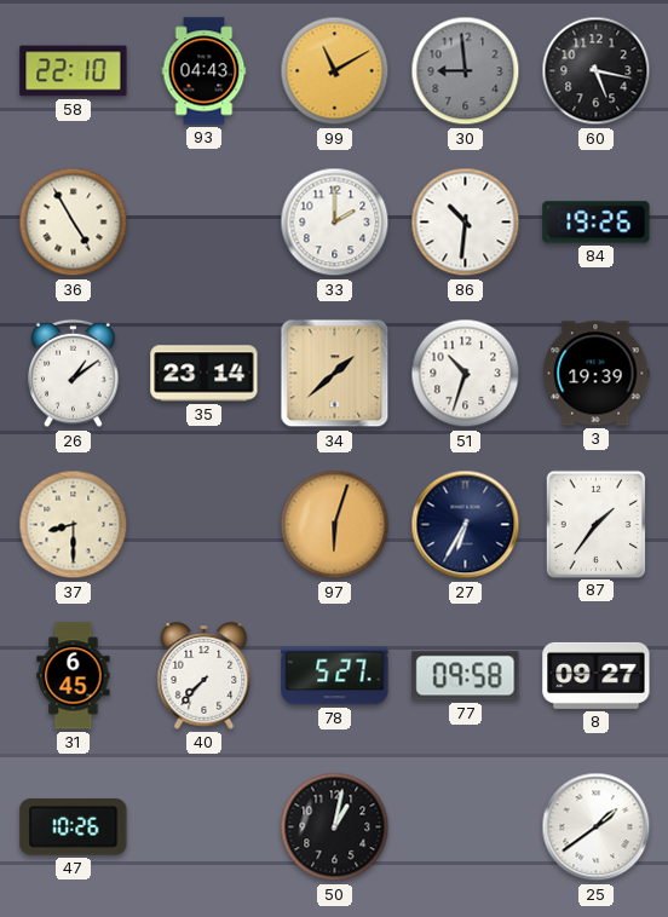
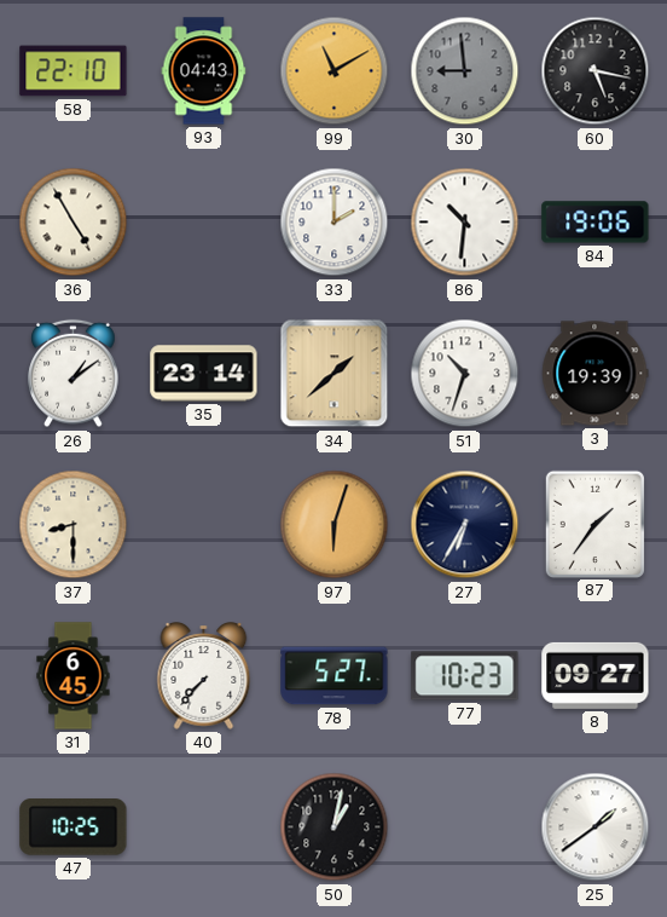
84: 19:26 -> 19:06 (596, 223)
77: 09:58 -> 10:23 (465, 676)
47: 10:26 -> 10:25 (74, 827)
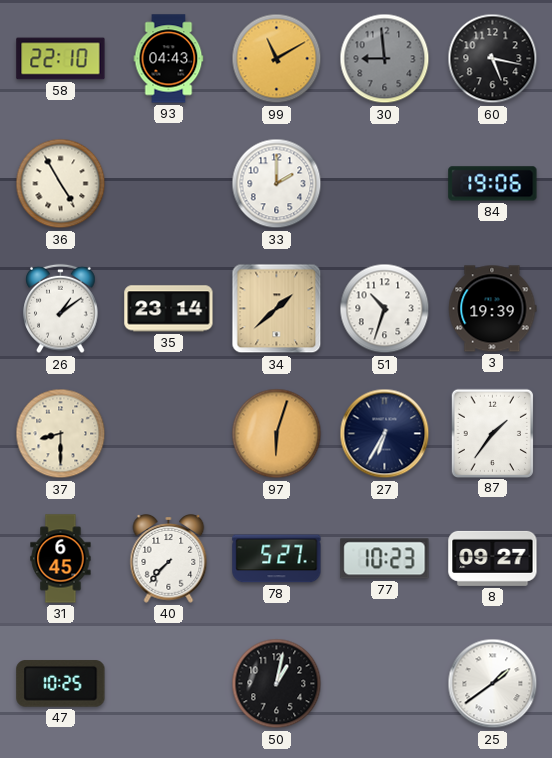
86: 10:31 -> none (465, 223)
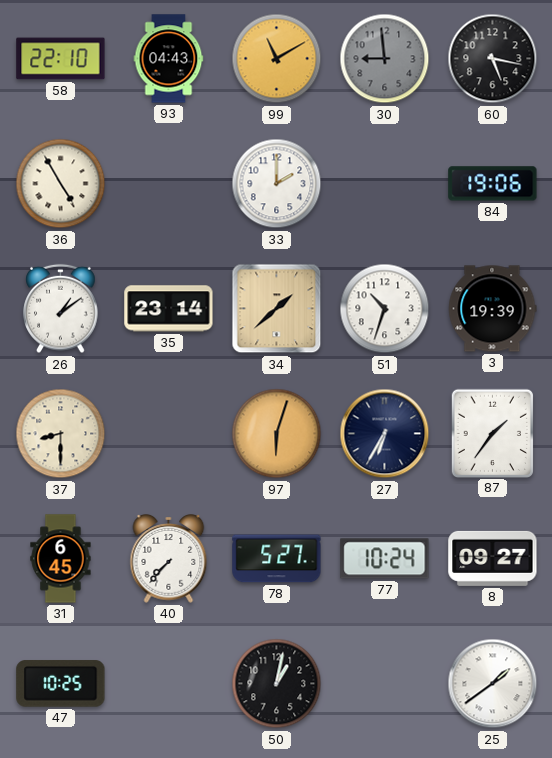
77: 10:23 -> 10:24 (385, 559)
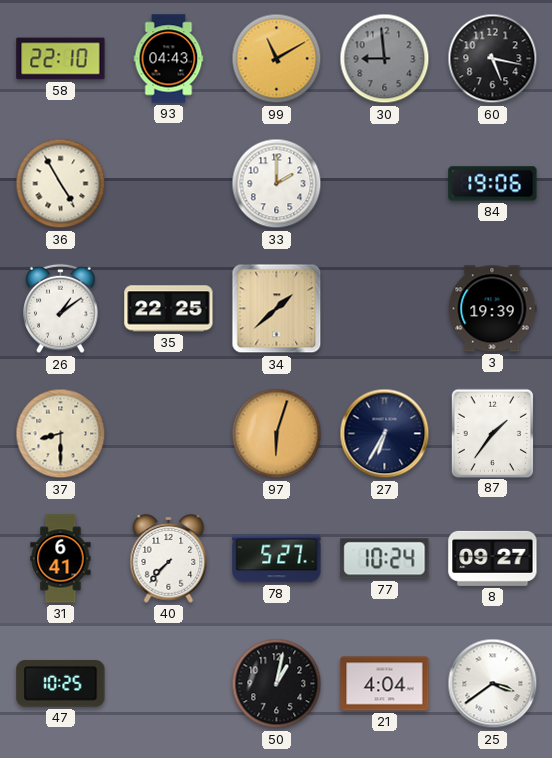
35: 23:14 -> 22:25 (169, 309)
51: 10:33 -> none (385, 309)
31: 6:45 -> 6:41 (61, 559)
21: none -> 4:04 (385, 684)
25: 1:39 -> 3:39 (493, 684)
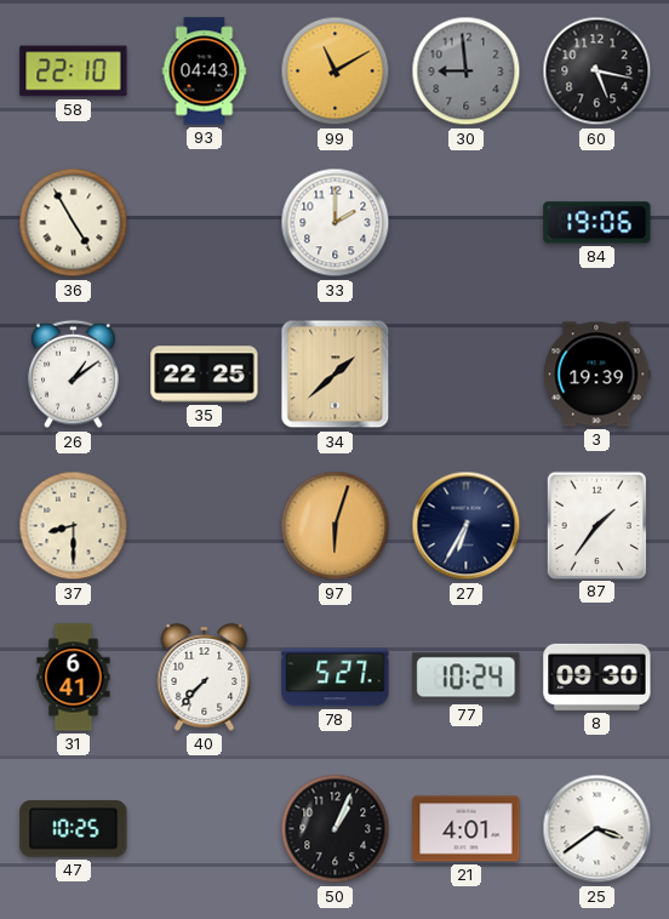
8: 09:27 -> 09:30 (597, 677)
50: 1:02 -> 1:04 (336, 829)
21: 4:04 -> 4:01 (467, 829)
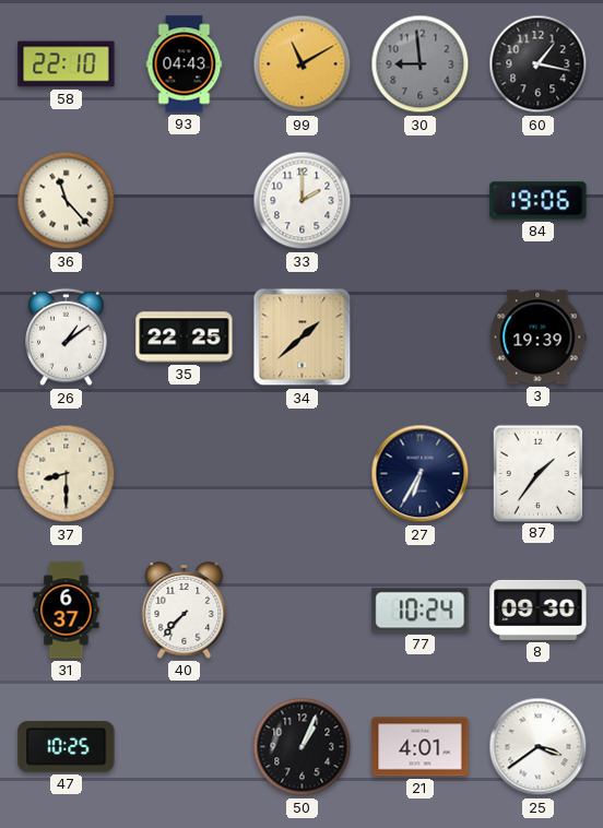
60: 5:17 -> 1:17 (539, 64)
36: 4:55 -> 11:23 (67, 201)
97: 6:03 -> none (336, 526)
31: 6:41 -> 6:37 (67, 611)
78: 5:27 -> none (336, 678)
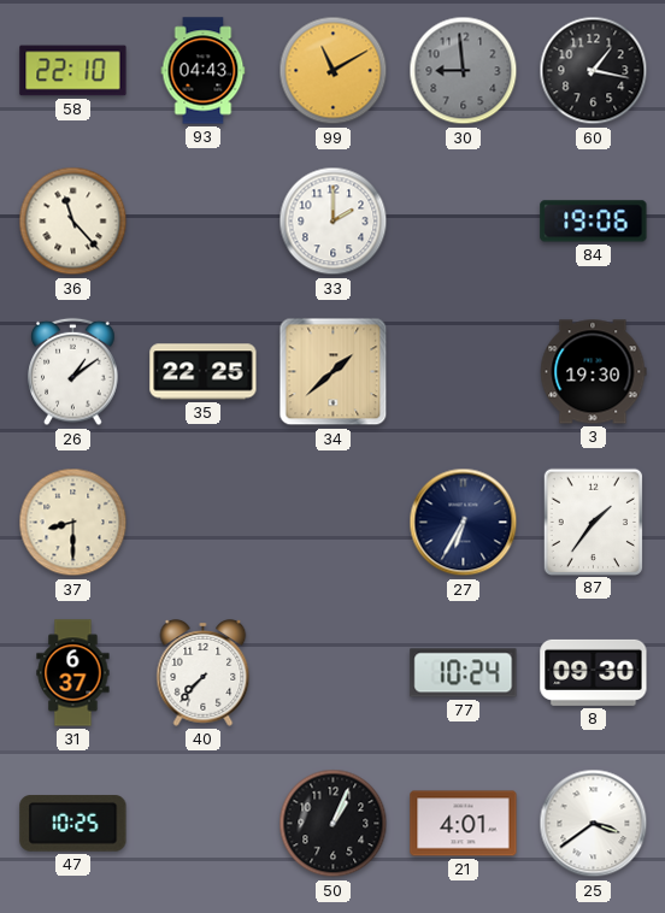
3: 19:39 -> 19:30 (594, 372)
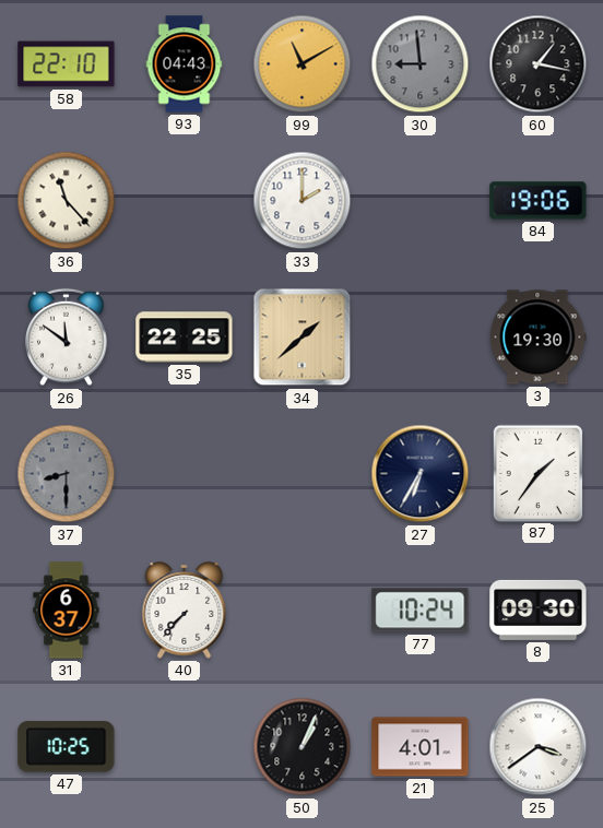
26: 1:09 -> 11:51 (67, 338)
37 dial: cream -> grey (67, 474)
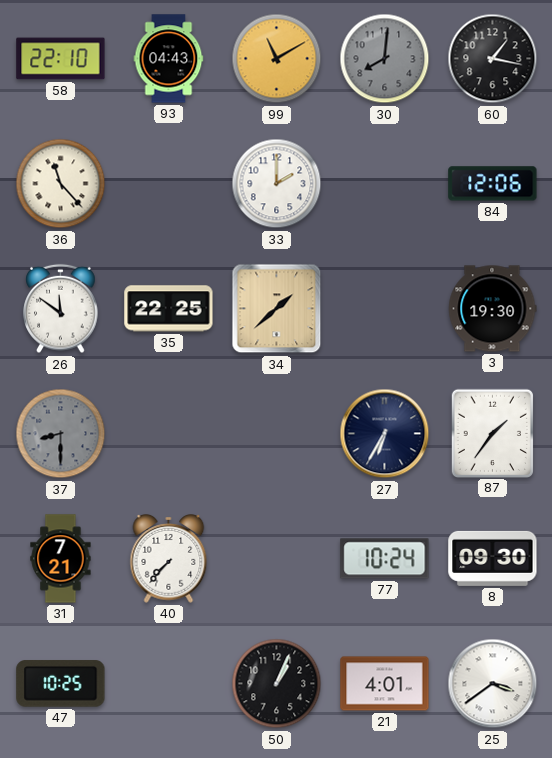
30: 8:59 -> 8:01 (385, 59)
84: 19:06 -> 12:06 (493, 184)
31: 6:37 -> 7:21 (61, 559)
